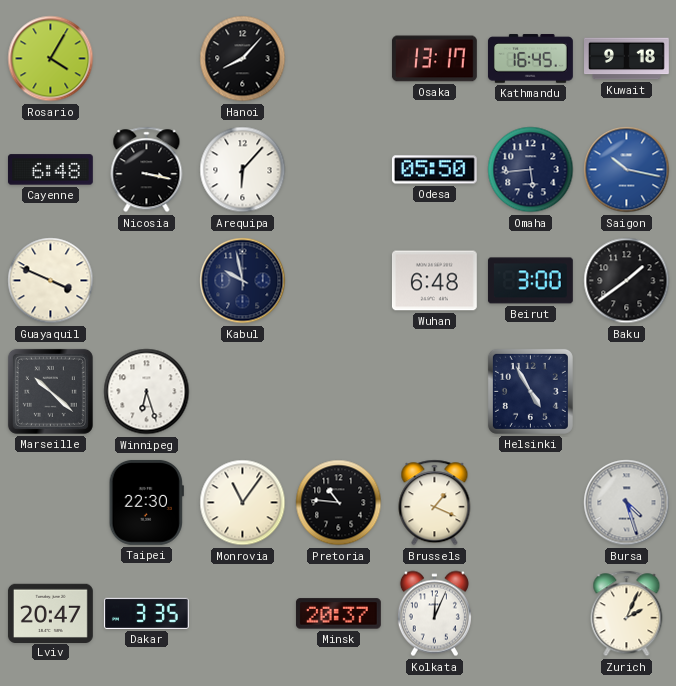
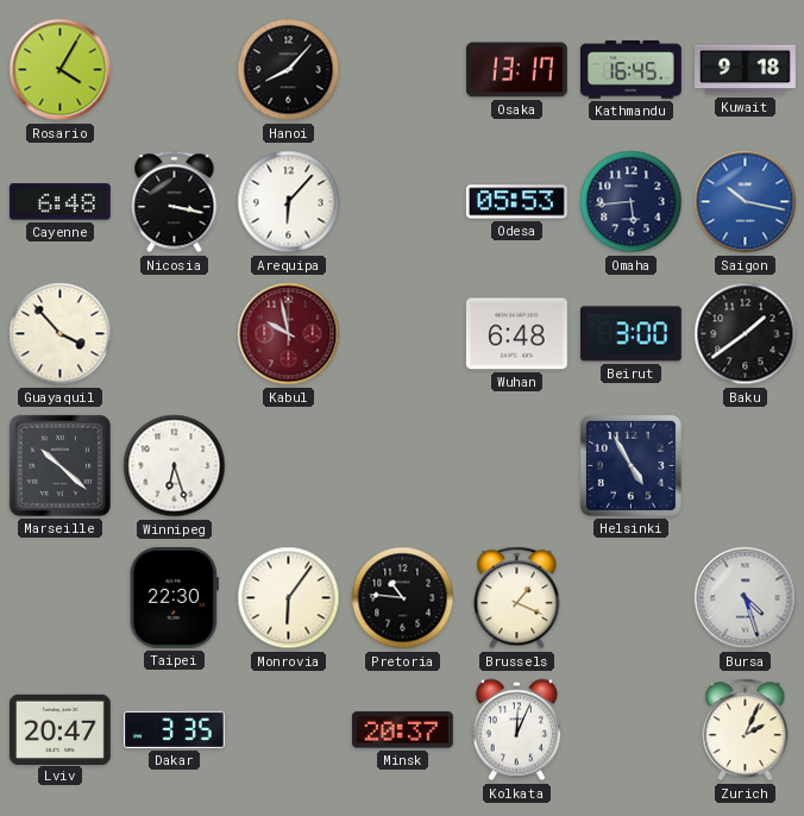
Odesa: 05:50 -> 05:53 (516, 202)
Guayaquil: 3:49 -> 3:53 (61, 334)
Kabul dial: navy -> burgundy (289, 334)
Monrovia: 11:06 -> 6:06 (289, 598)
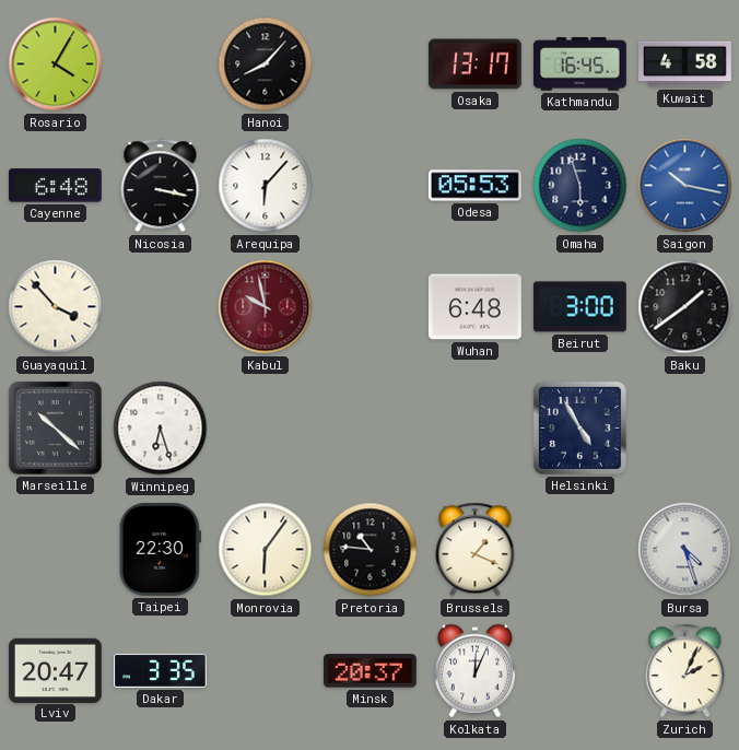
Kuwait: 9:18 -> 4:58 (685, 65)
Omaha: 5:44 -> 5:57 (580, 186)
